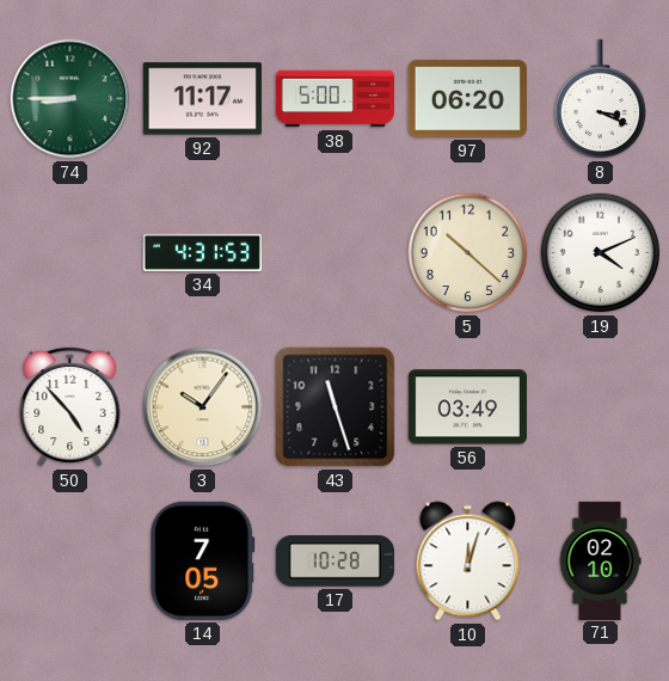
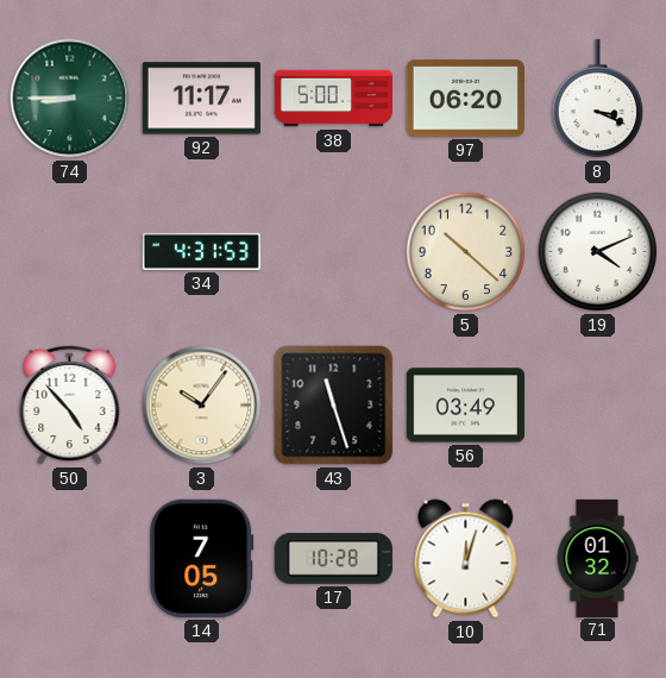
71: 02:10 -> 01:32 (597, 558)
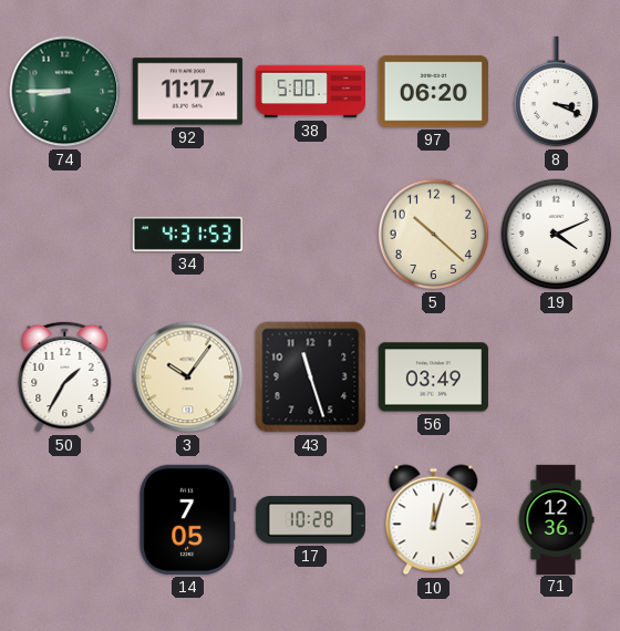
50: 4:53 -> 1:35 (65, 376)
71: 01:32 -> 12:36 (556, 519)
